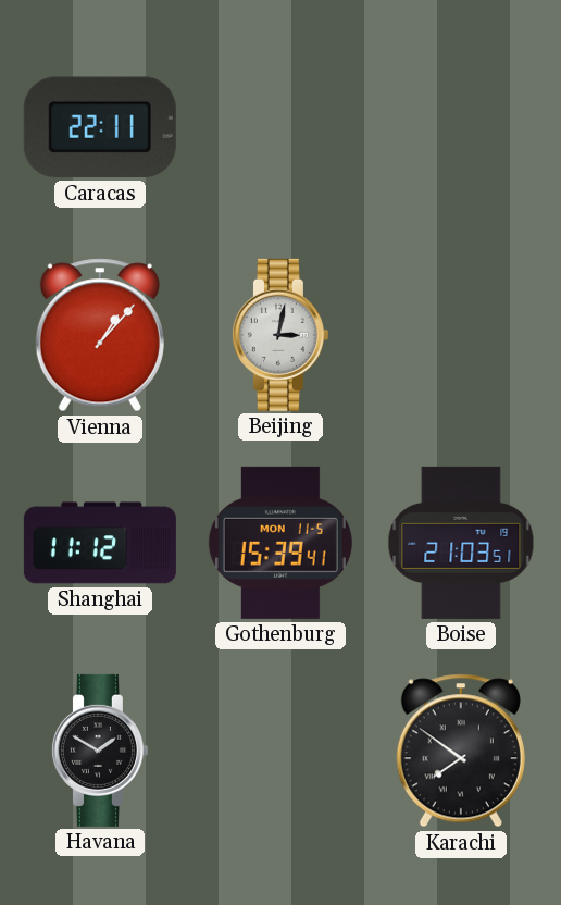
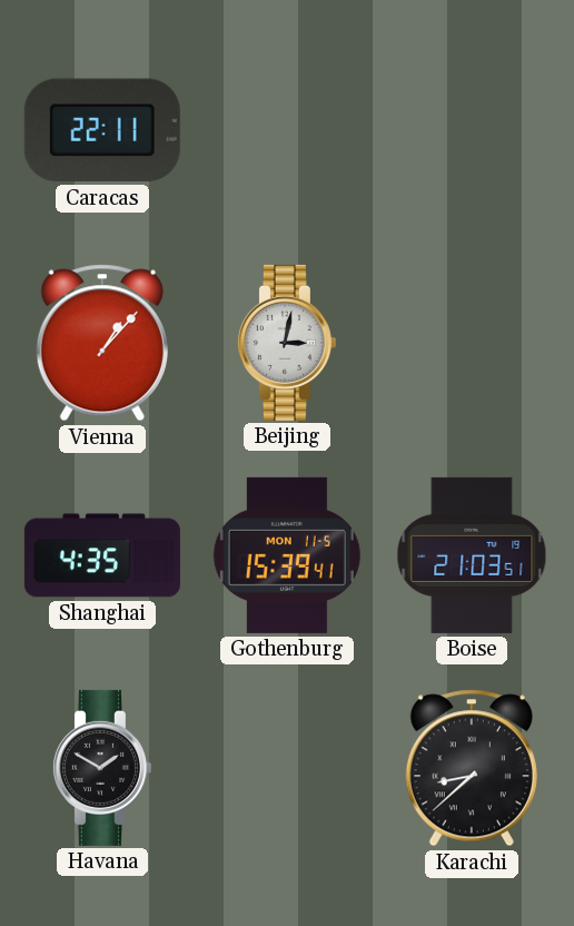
Shanghai: 11:12 -> 4:35 (102, 555)
Karachi: 7:51 -> 8:38 (472, 768)
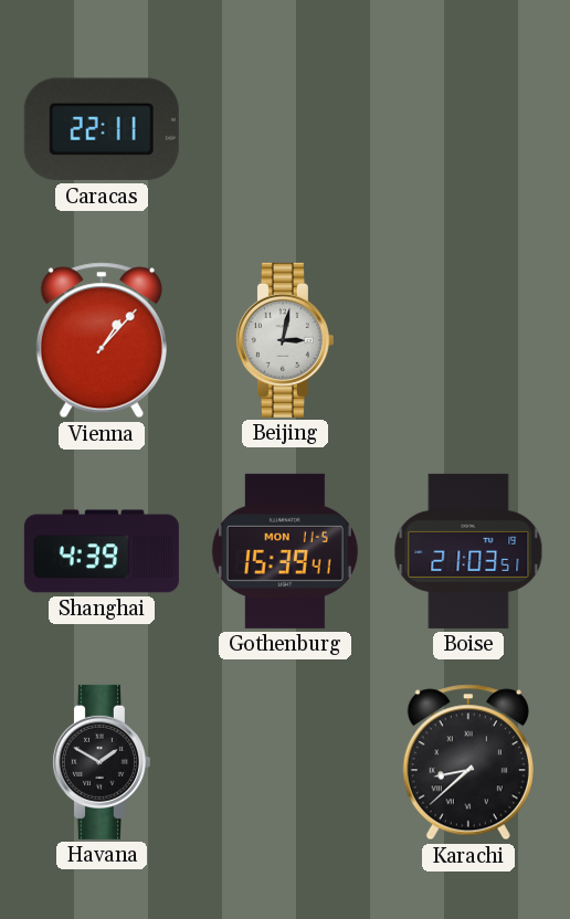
Shanghai: 4:35 -> 4:39 (102, 551)
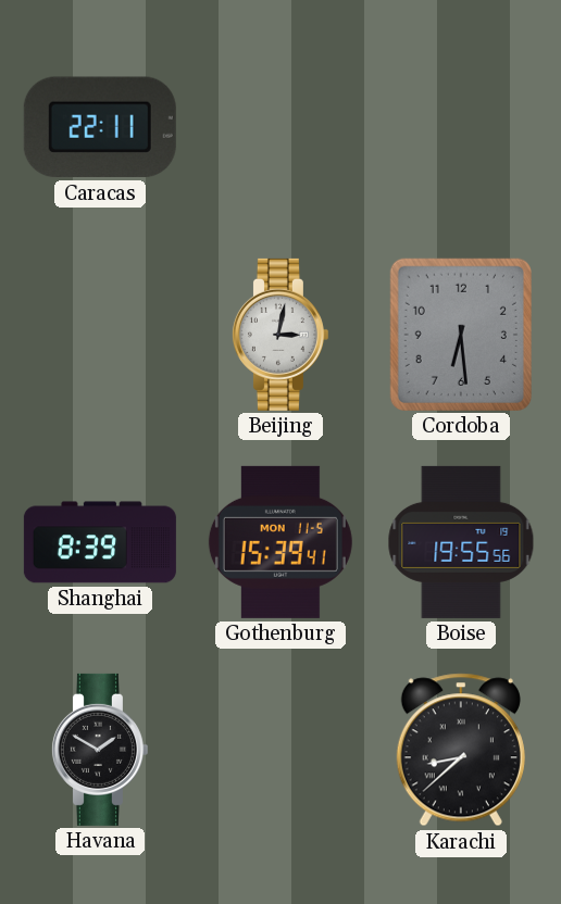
Vienna: 1:07 -> none (102, 340)
Cordoba: none -> 6:29 (461, 335)
Shanghai: 4:39 -> 8:39 (100, 542)
Boise: 21:03 -> 19:55 (461, 542)
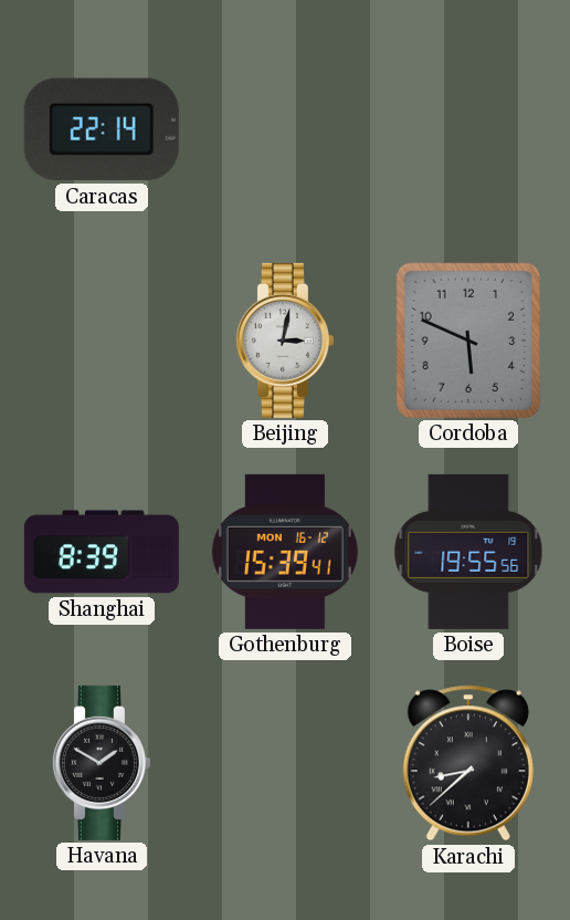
Caracas: 22:11 -> 22:14 (102, 129)
Cordoba: 6:29 -> 5:49 (468, 341)
Gothenburg date: MON 11-5 -> MON 16-12 (285, 552)
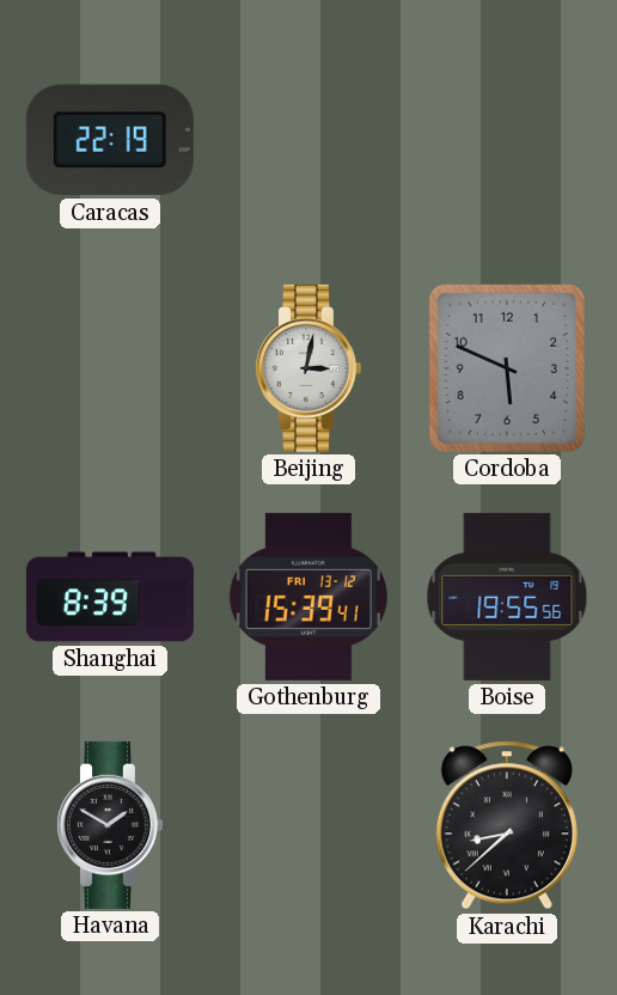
Caracas: 22:14 -> 22:19 (110, 140)
Gothenburg date: MON 16-12 -> FRI 13-12 (308, 597)
